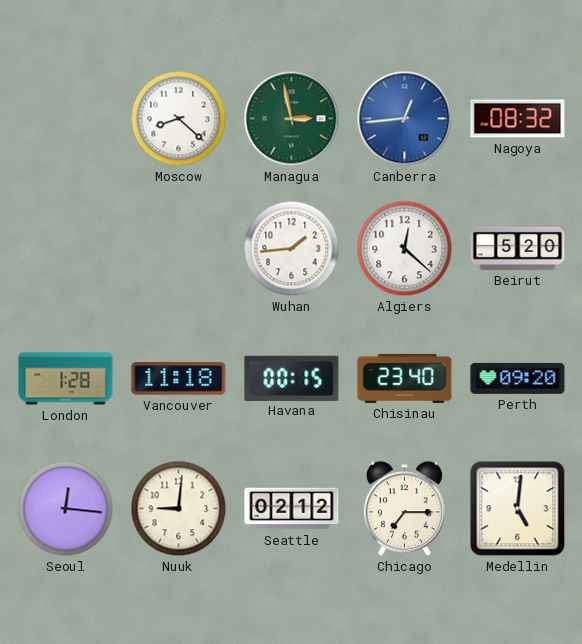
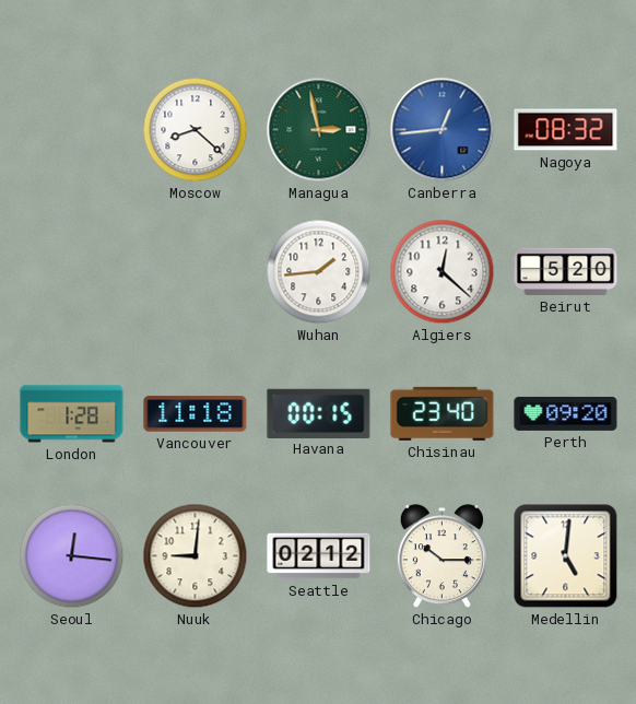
Chicago: 7:15 -> 10:15 (441, 556)
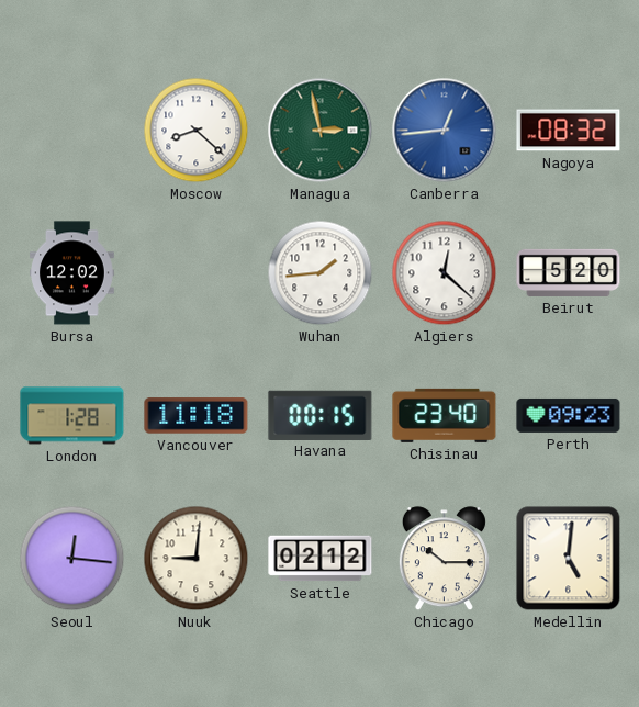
Bursa: none -> 12:02 (72, 273)
Perth: 09:20 -> 09:23 (569, 415)
